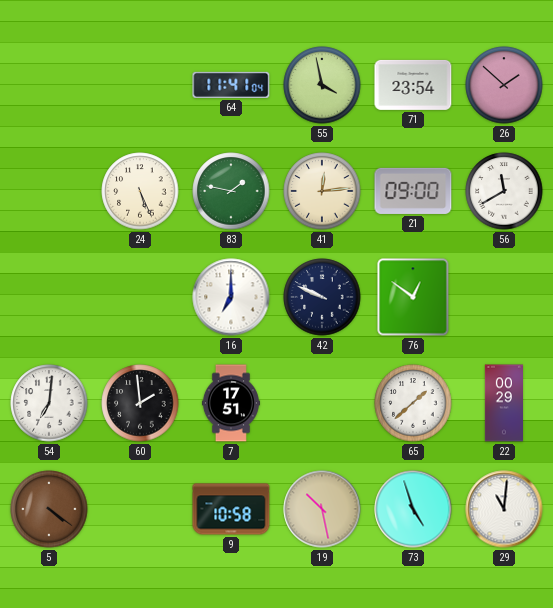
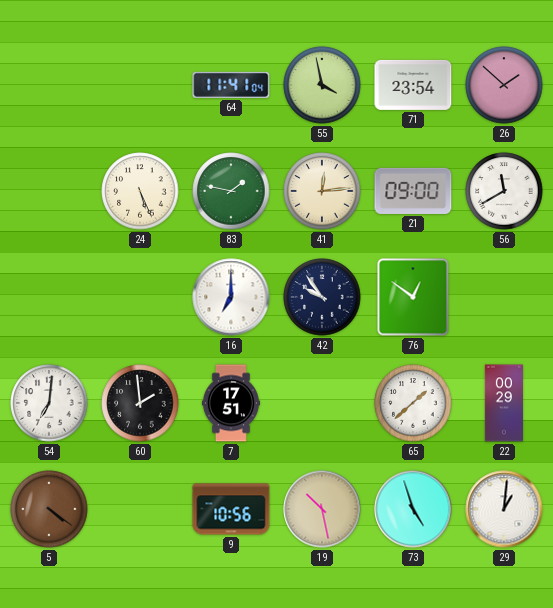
42: 9:49 -> 9:54 (322, 297)
9: 10:58 -> 10:56 (231, 509)
29: 11:01 -> 1:01 (504, 509)
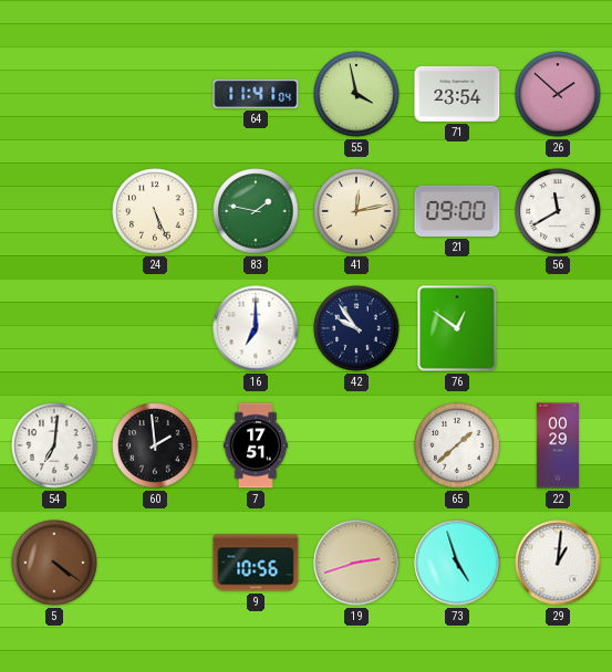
41: 12:14 -> 12:13 (356, 211)
19: 10:28 -> 2:42 (356, 563)
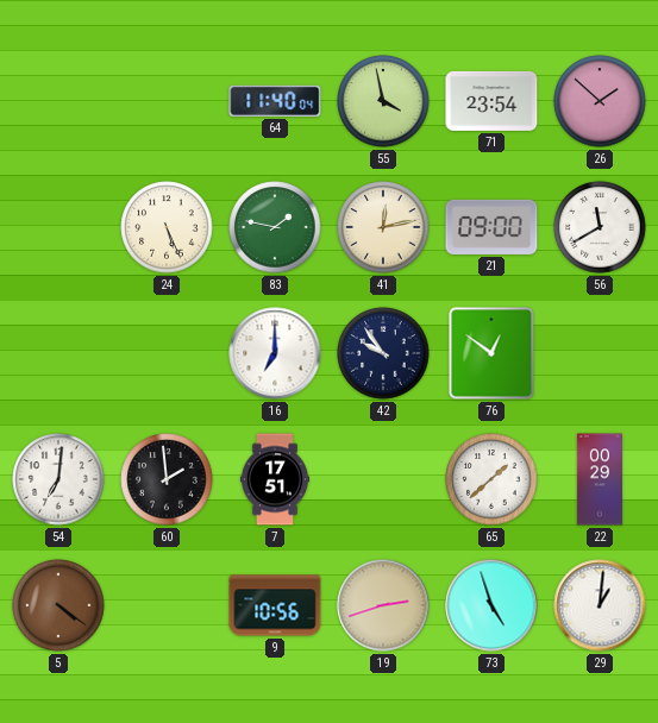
64: 11:41 -> 11:40 (275, 101)
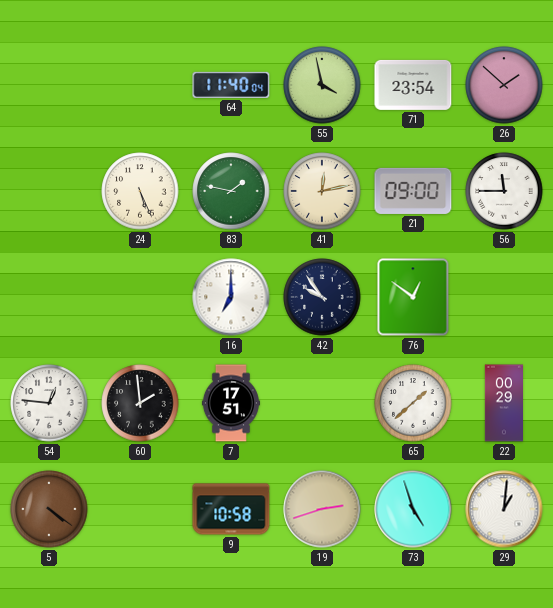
56: 11:40 -> 11:45 (504, 191)
54: 7:01 -> 12:46 (49, 403)
9: 10:56 -> 10:58 (231, 509)
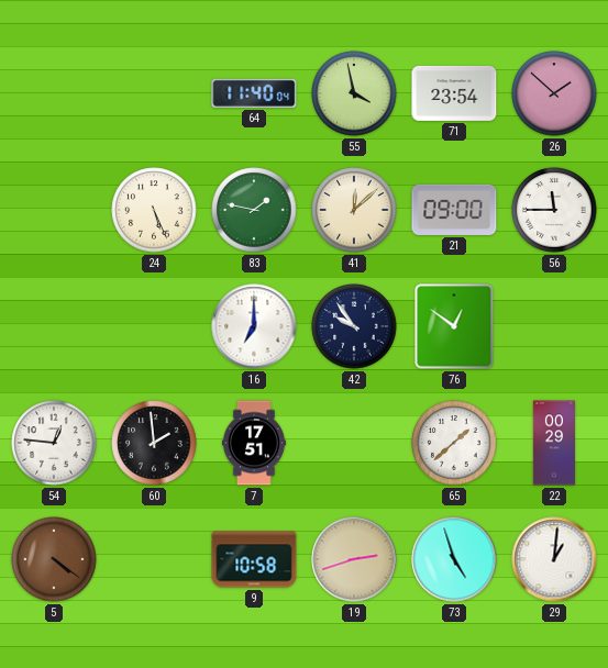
41: 12:13 -> 12:08 (354, 210)
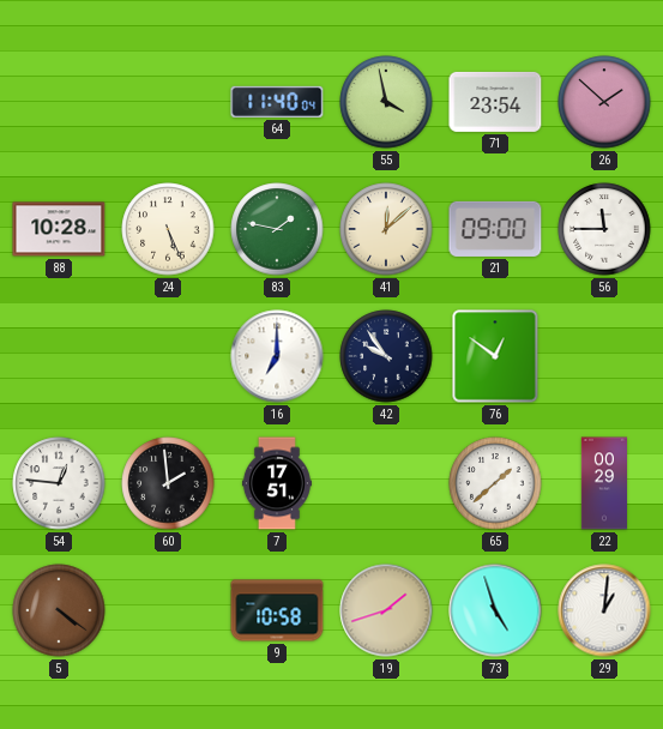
88: none -> 10:28 (59, 229)
19: 2:42 -> 1:42 (386, 610)
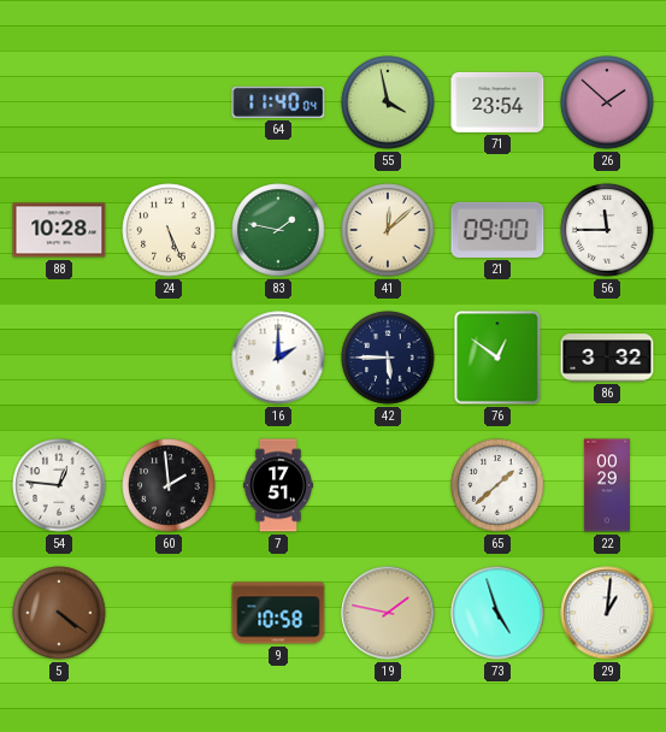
16: 7:00 -> 2:00 (278, 358)
42: 9:54 -> 5:45 (388, 358)
86: none -> 3:32 (607, 358)
19: 1:42 -> 1:47 (388, 613)
